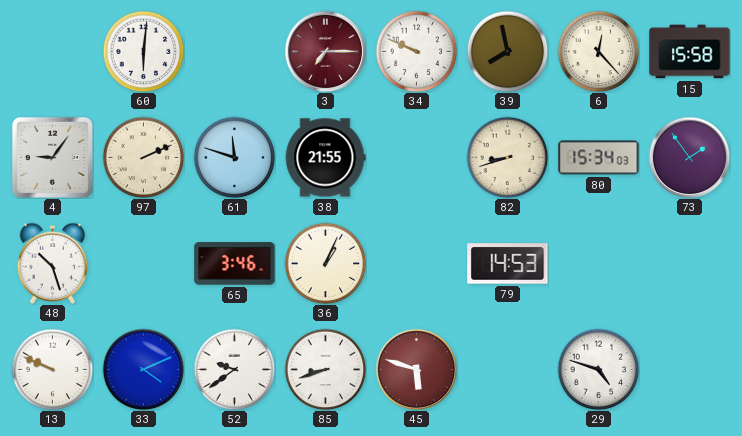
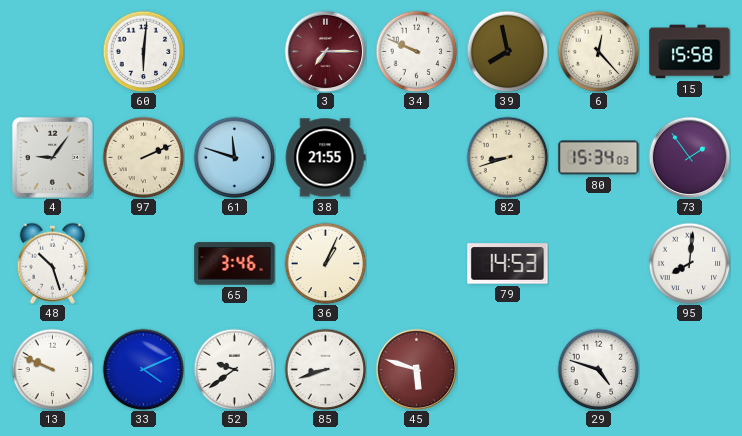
95: none -> 8:01 (689, 263)
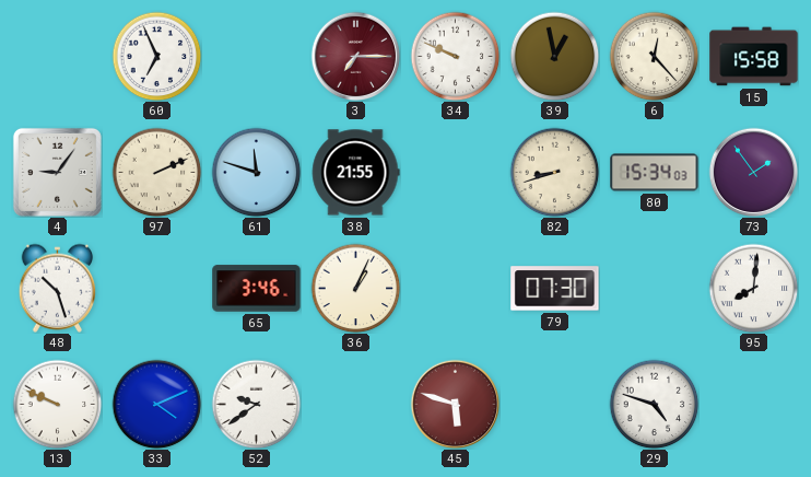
60: 6:01 -> 6:56 (156, 56)
39: 7:58 -> 12:58 (554, 56)
79: 14:53 -> 07:30 (555, 289)
85: 8:42 -> none (325, 369)
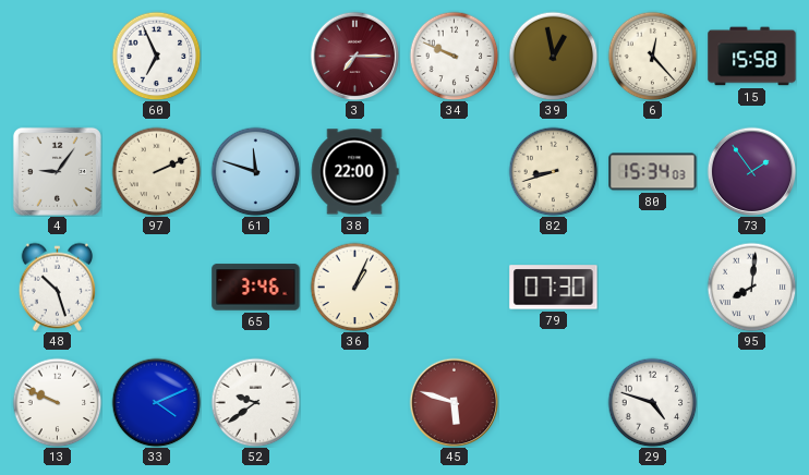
38: 21:55 -> 22:00 (354, 172)
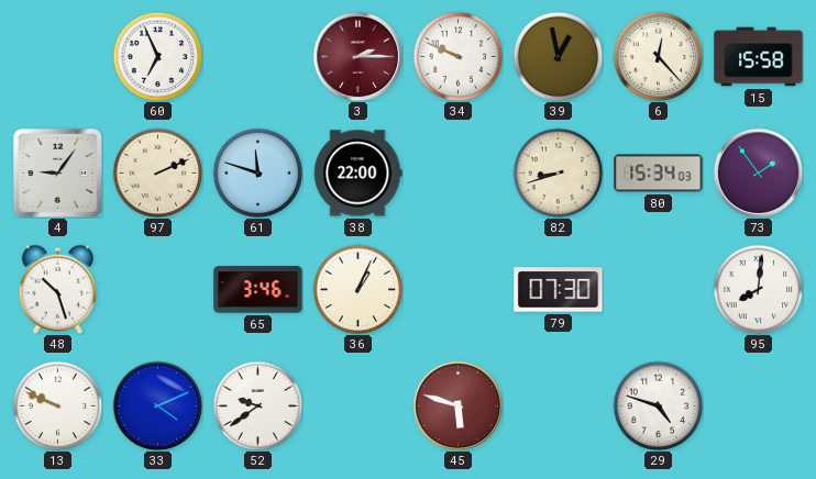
3: 7:15 -> 2:15 (357, 56)
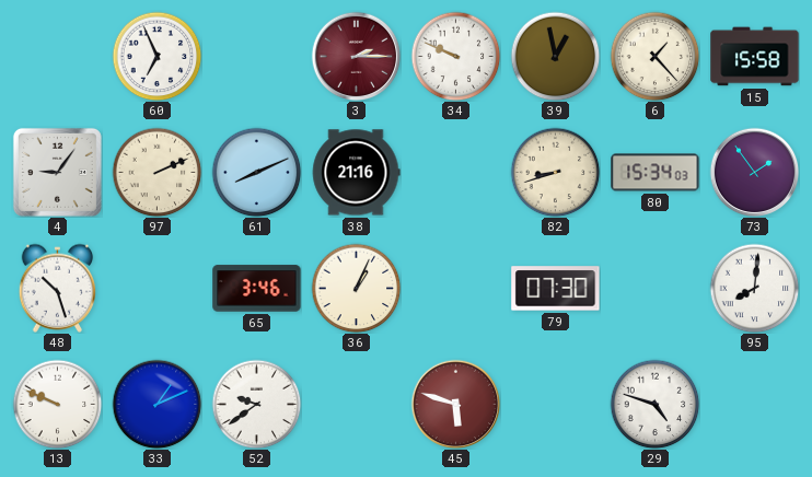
6: 12:23 -> 1:23 (654, 56)
61: 11:48 -> 8:11 (256, 172)
38: 22:00 -> 21:16 (356, 173)
33: 4:11 -> 1:11 (156, 404)
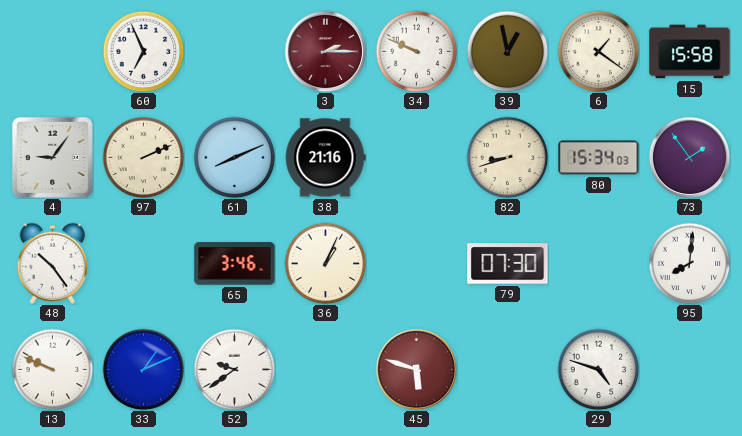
6: 1:23 -> 1:21 (598, 51)
48: 10:27 -> 10:24 (52, 263)
